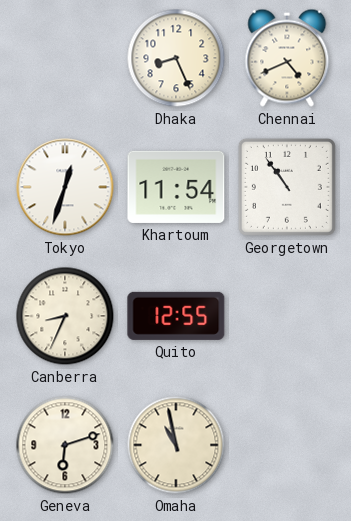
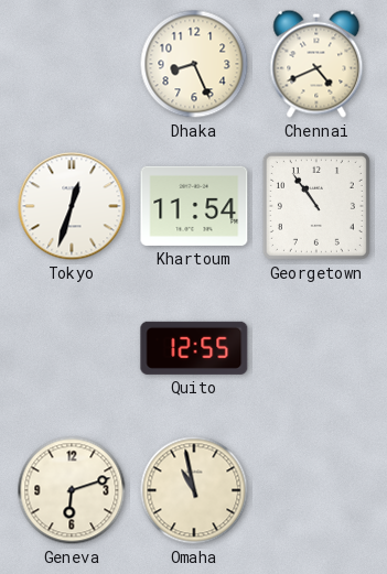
Canberra: 8:34 -> none (65, 316)
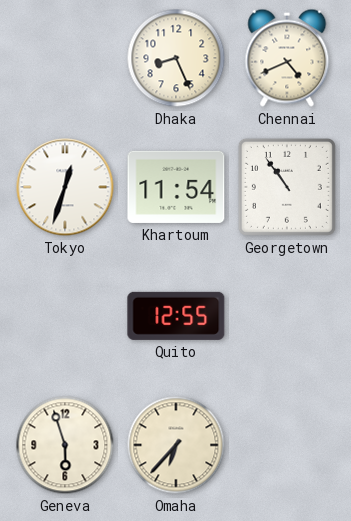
Geneva: 6:12 -> 5:57 (65, 445)
Omaha: 10:58 -> 6:37 (176, 445)
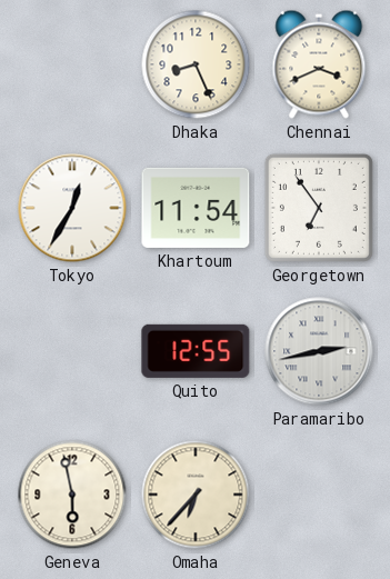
Chennai: 4:41 -> 3:41 (319, 64)
Tokyo: 12:33 -> 12:35 (72, 208)
Georgetown: 10:54 -> 6:54 (319, 208)
Paramaribo: none -> 2:43 (319, 351)
Geneva: 5:57 -> 5:58 (72, 495)
